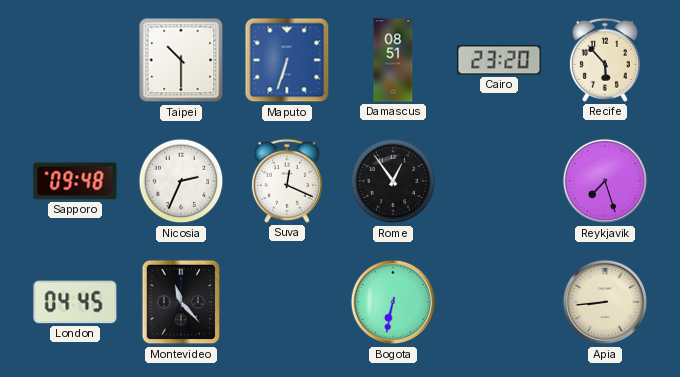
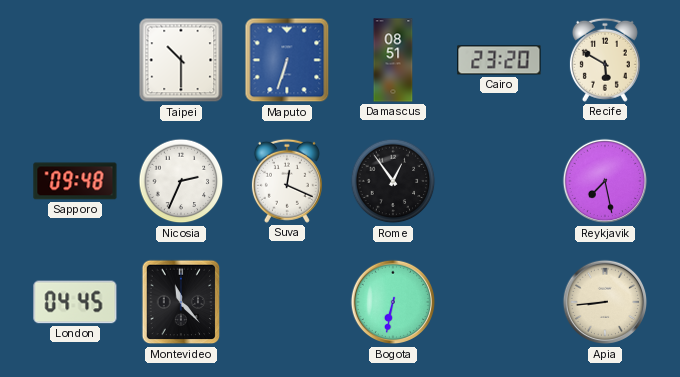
Recife: 5:53 -> 5:50 (605, 60)
Reykjavik: 7:27 -> 7:28 (605, 181)
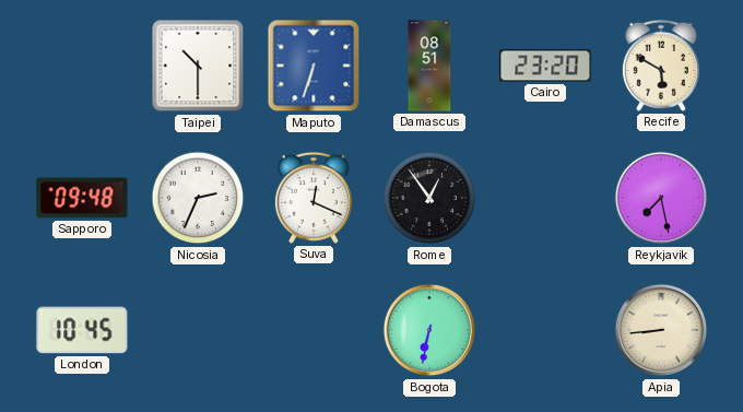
London: 04:45 -> 10:45 (82, 330)
Montevideo: 11:23 -> none (181, 302)
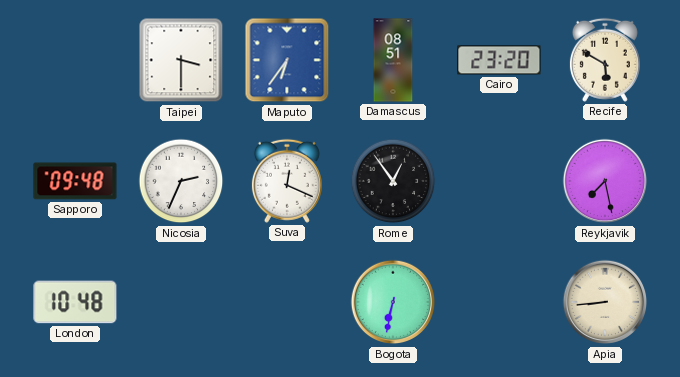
Taipei: 10:30 -> 3:30 (181, 60)
Maputo: 6:33 -> 6:36 (287, 60)
London: 10:45 -> 10:48 (75, 302)
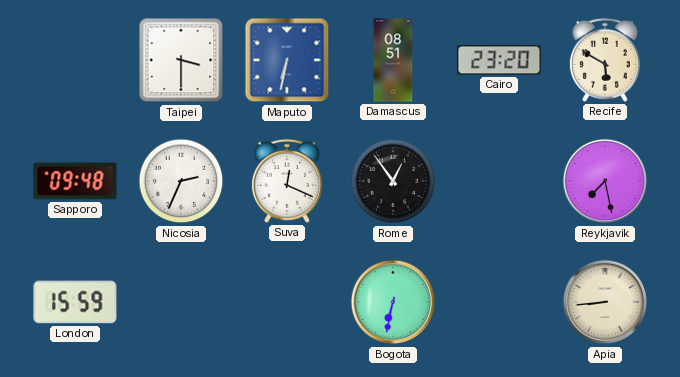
Maputo: 6:36 -> 6:32 (287, 60)
London: 10:48 -> 15:59 (75, 302)
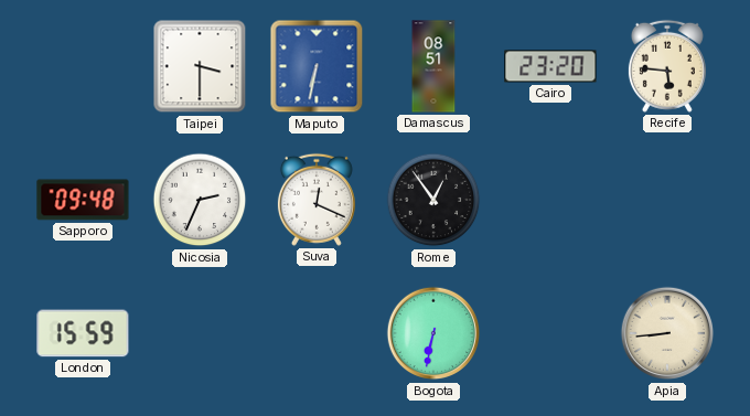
Recife: 5:50 -> 5:46 (667, 66)
Reykjavik: 7:28 -> none (605, 181)
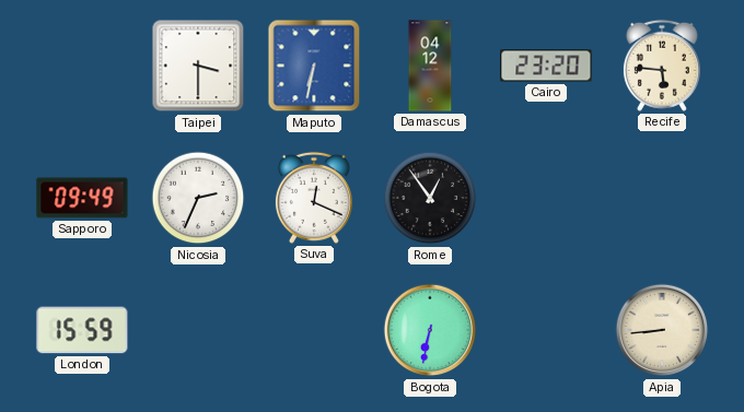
Damascus: 08:51 -> 04:12 (430, 66)
Sapporo: 09:48 -> 09:49 (82, 198)
